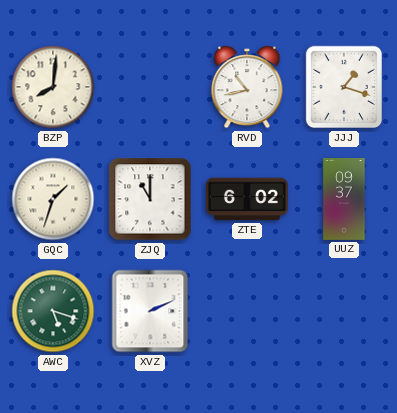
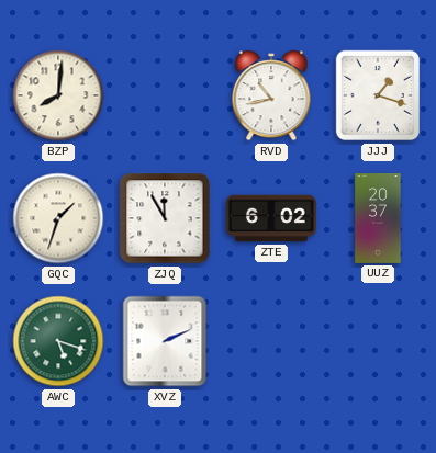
ZJQ: 11:00 -> 11:55 (165, 218)
UUZ: 09:37 -> 20:37 (378, 219)
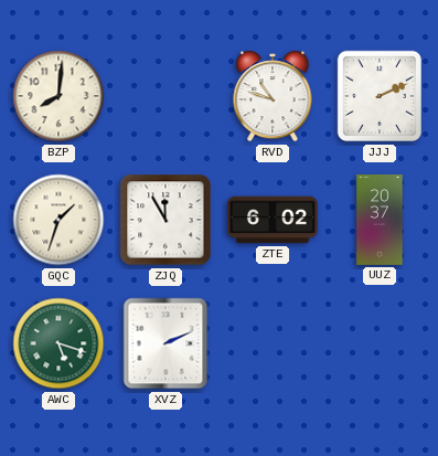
RVD: 10:43 -> 10:48 (273, 96)
JJJ: 1:18 -> 2:11 (378, 96)
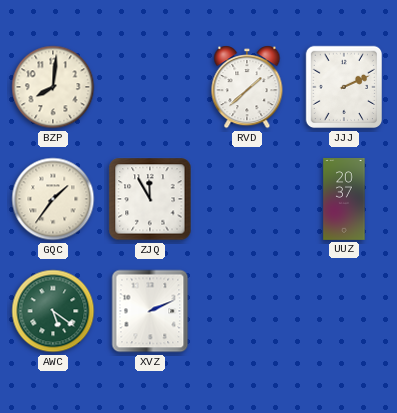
RVD: 10:48 -> 1:38 (247, 87)
GQC: 1:33 -> 1:36 (53, 199)
ZTE: 6:02 -> none (273, 220)
AWC: 5:18 -> 5:21 (53, 311)
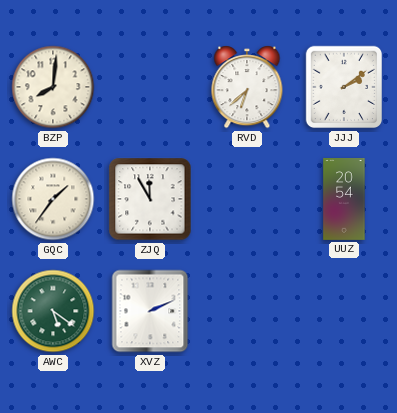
RVD: 1:38 -> 6:38 (247, 87)
JJJ: 2:11 -> 2:09 (343, 87)
UUZ: 20:37 -> 20:54 (344, 200)
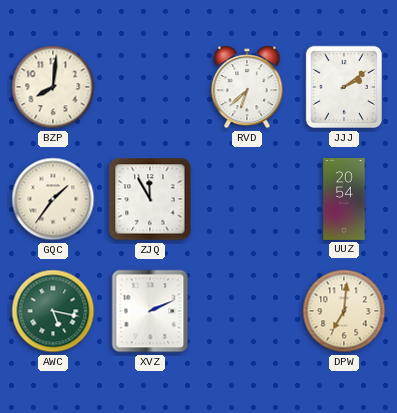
AWC: 5:21 -> 5:17 (53, 311)
DPW: none -> 7:01 (344, 311)
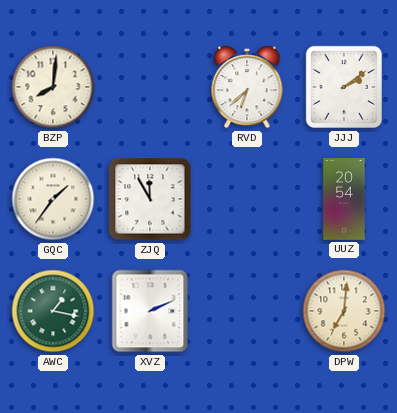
AWC: 5:17 -> 1:17 (53, 311)
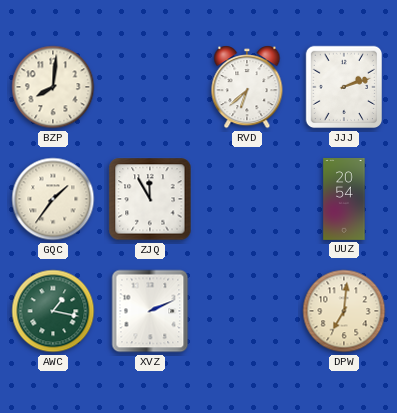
JJJ: 2:09 -> 2:12 (343, 87)
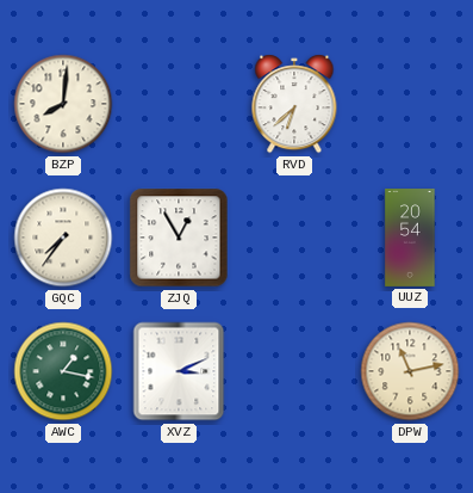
JJJ: 2:12 -> none (343, 87)
GQC: 1:36 -> 7:36 (63, 238)
ZJQ: 11:55 -> 12:55 (179, 238)
XVZ: 2:11 -> 3:11 (179, 371)
DPW: 7:01 -> 11:13 (410, 371)
